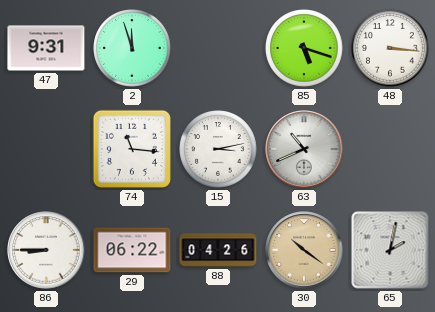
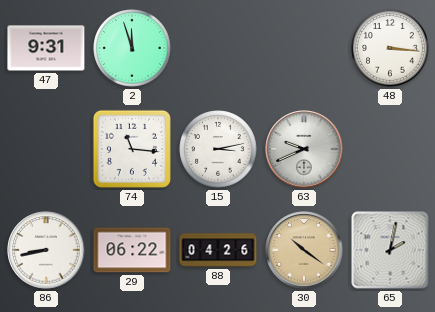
85: 5:18 -> none (304, 48)
63: 10:41 -> 9:41 (304, 149)
86: 8:45 -> 8:43 (46, 250)
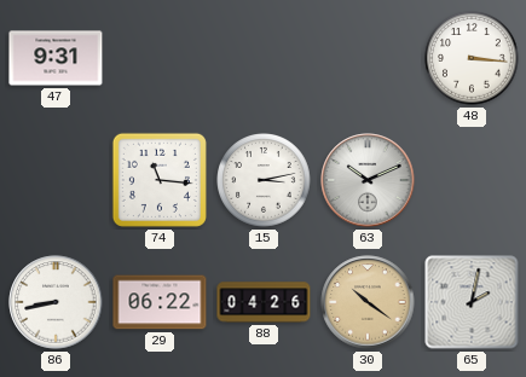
2: 11:57 -> none (132, 48)
63: 9:41 -> 10:11 (368, 180)
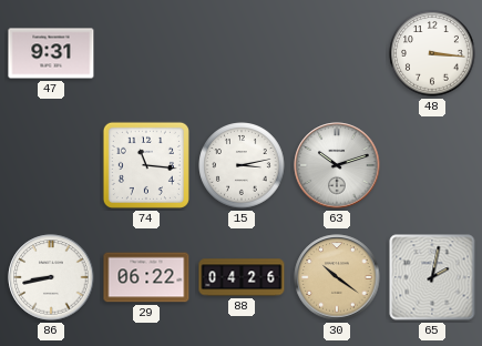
63: 10:11 -> 10:12 (337, 165)
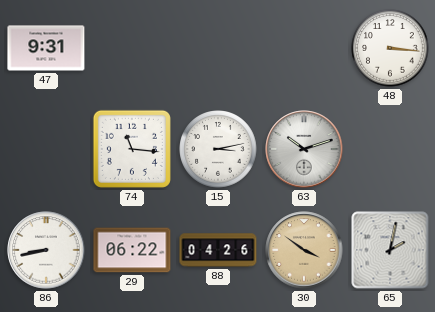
30: 10:21 -> 3:51 (304, 250)
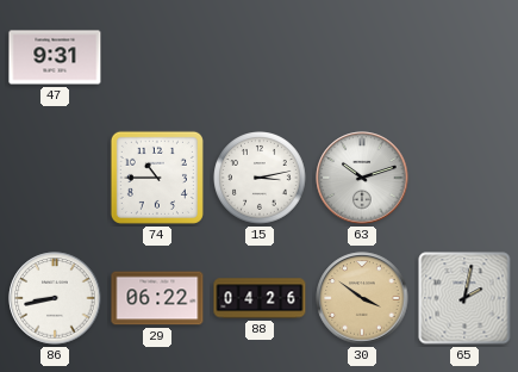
48: 3:16 -> none (390, 48)
74: 11:16 -> 10:45 (157, 178)
